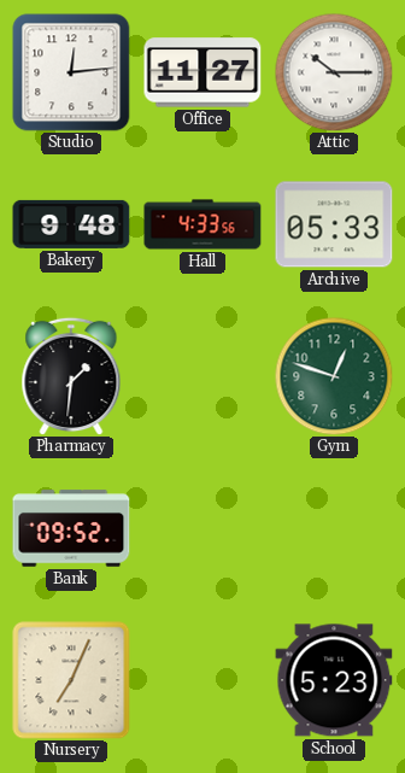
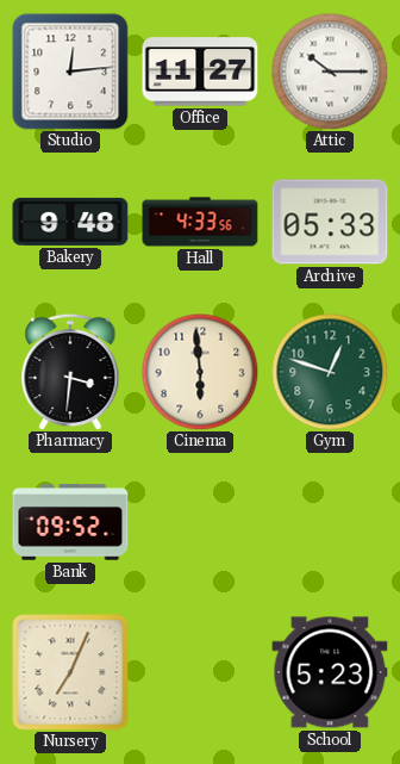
Pharmacy: 1:31 -> 3:31 (70, 372)
Cinema: none -> 5:59 (200, 372)
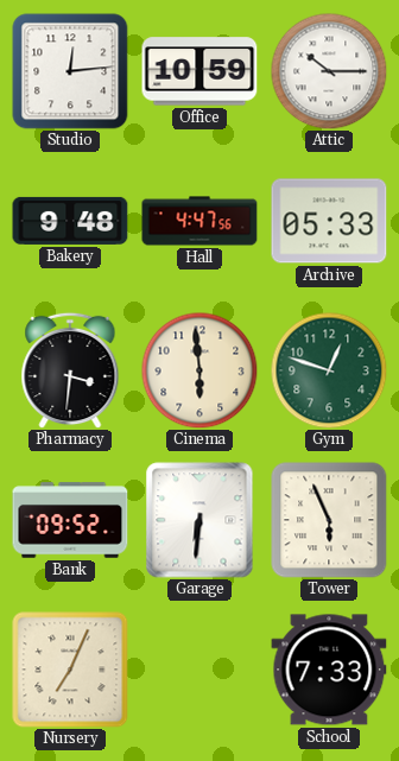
Office: 11:27 -> 10:59 (199, 71)
Hall: 4:33 -> 4:47 (199, 221)
Garage: none -> 6:31 (199, 520)
Tower: none -> 5:56 (329, 520)
School: 5:23 -> 7:33 (329, 670)
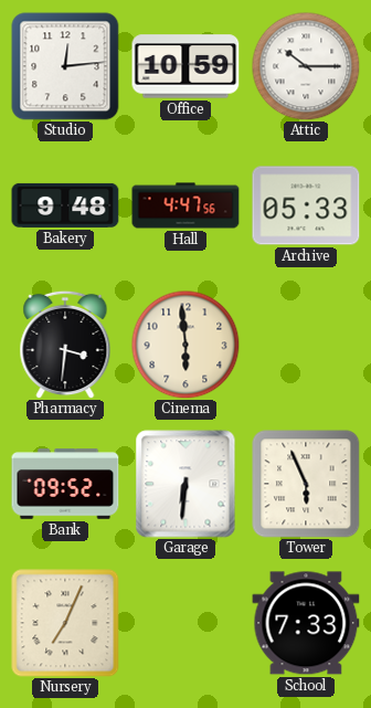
Gym: 12:48 -> none (329, 370)
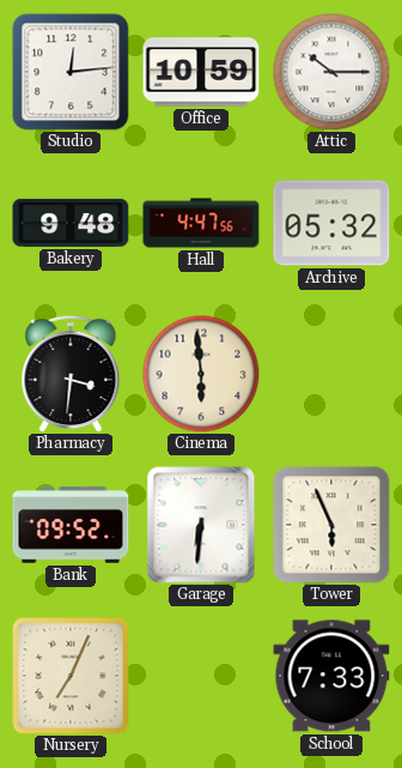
Archive: 05:33 -> 05:32 (331, 223)
